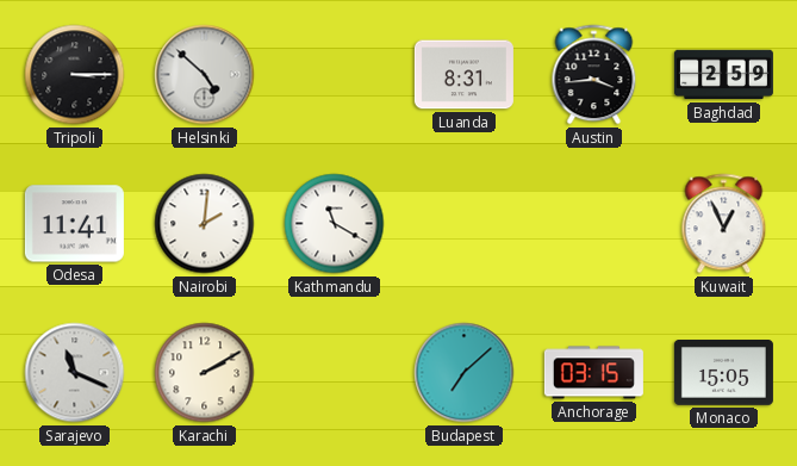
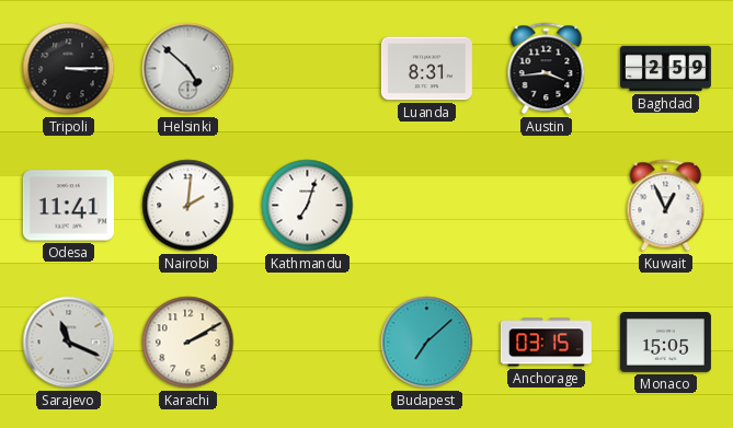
Kathmandu: 11:20 -> 7:03 (308, 206)
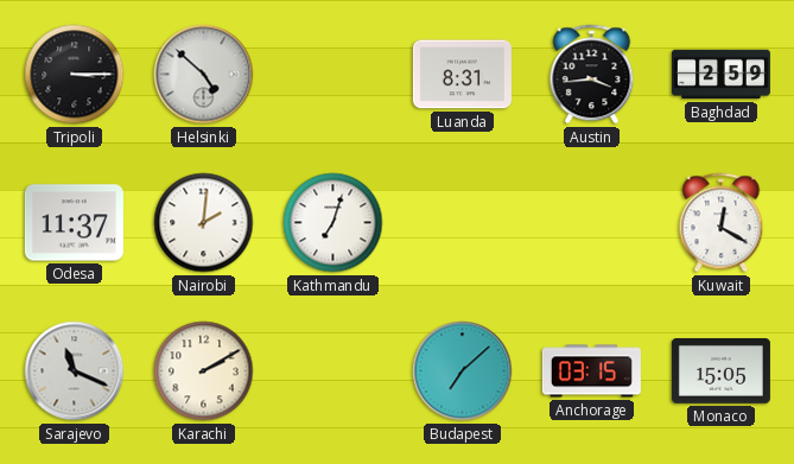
Odesa: 11:41 -> 11:37 (74, 223)
Kuwait: 12:56 -> 12:20 (722, 223)
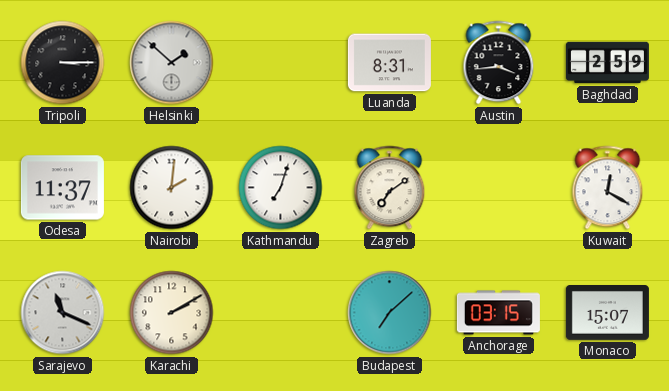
Helsinki: 4:52 -> 1:52 (172, 63)
Zagreb: none -> 7:09 (390, 188)
Monaco: 15:05 -> 15:07 (607, 313)
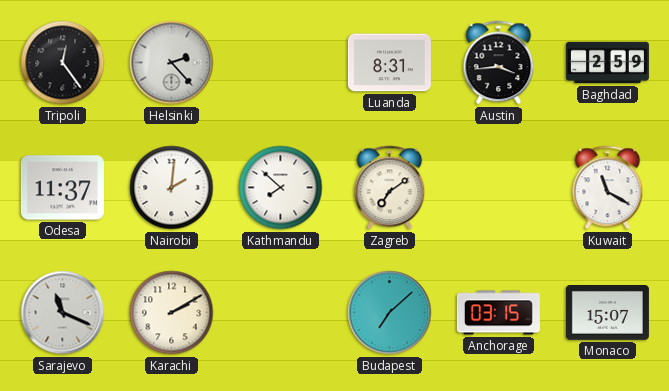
Tripoli: 3:15 -> 12:24 (63, 63)
Helsinki: 1:52 -> 2:23 (172, 63)
Kathmandu: 7:03 -> 7:52 (281, 188)
Kuwait: 12:20 -> 11:20 (608, 188)
